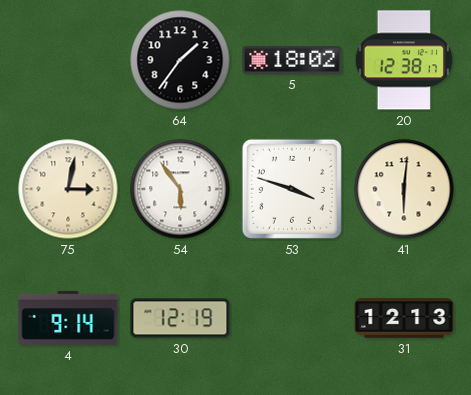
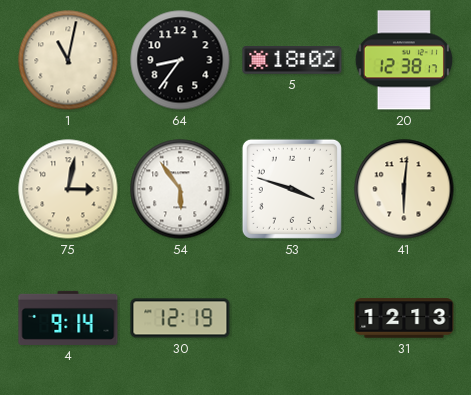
1: none -> 11:02 (68, 60)
64: 1:36 -> 8:36 (180, 60)
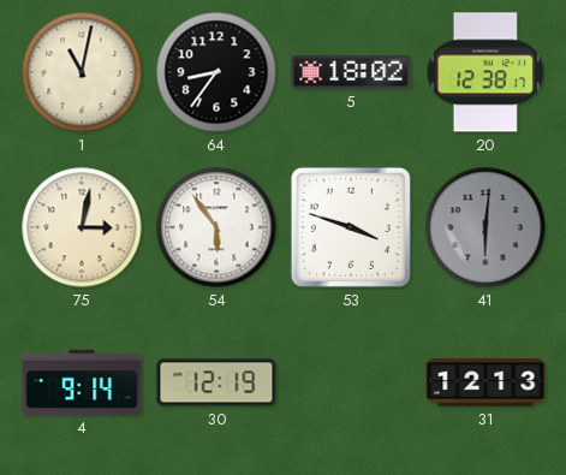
41 dial: cream -> grey (485, 227)
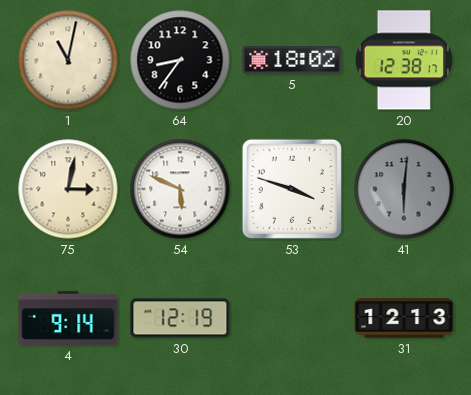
54: 5:54 -> 5:49 (180, 189)
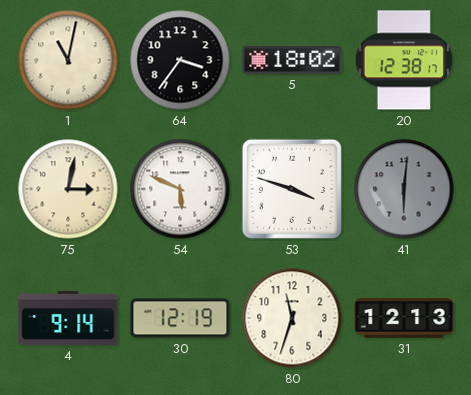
64: 8:36 -> 3:36 (180, 60)
80: none -> 11:33 (292, 318)
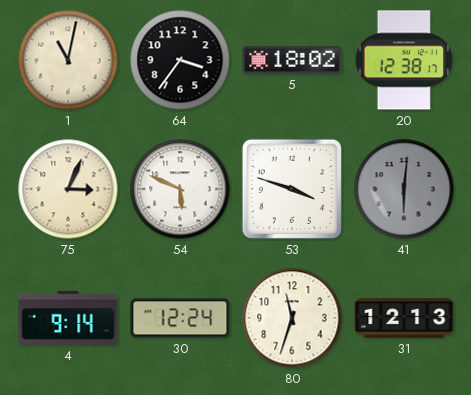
75: 3:02 -> 3:04 (68, 189)
30: 12:19 -> 12:24 (180, 318)
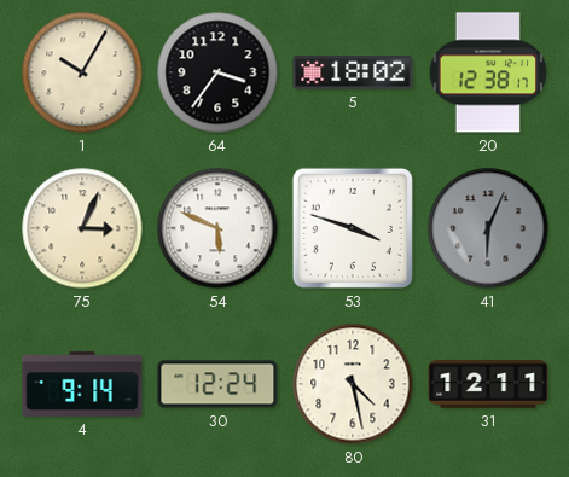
1: 11:02 -> 10:05 (82, 72)
41: 6:01 -> 6:04 (488, 228)
80: 11:33 -> 4:28 (353, 384)
31: 12:13 -> 12:11 (488, 384)
